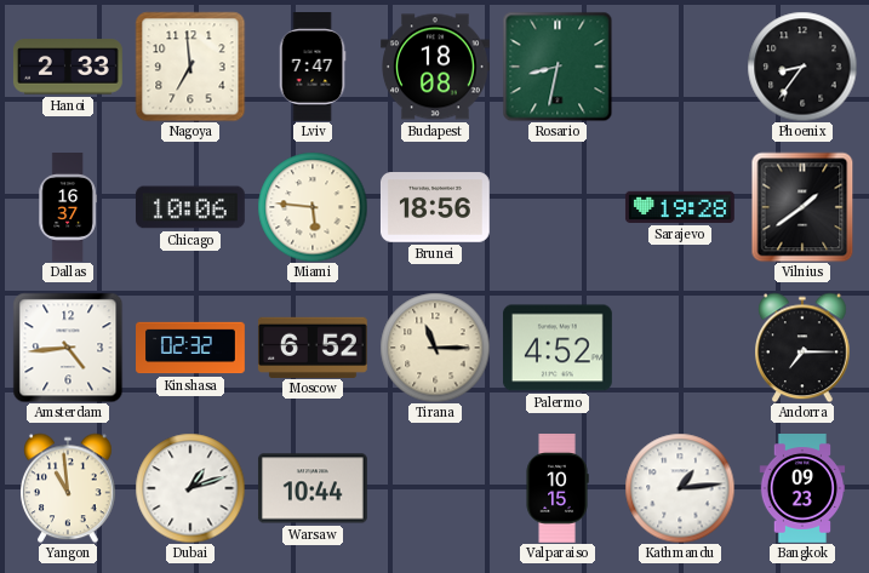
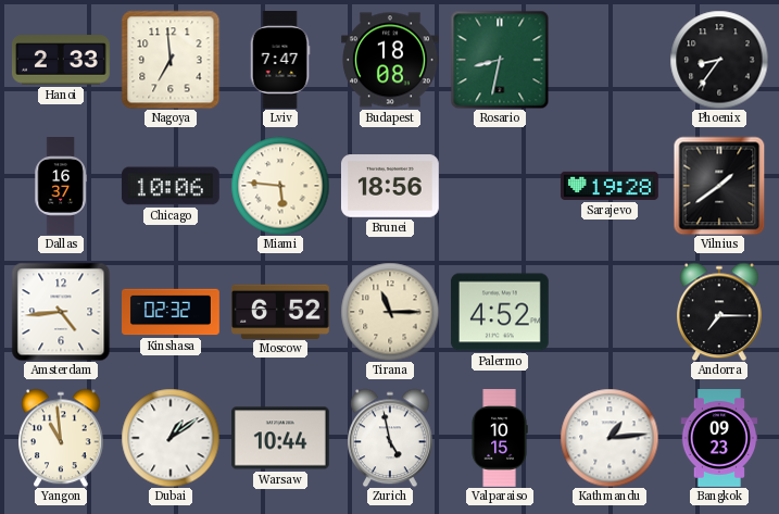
Dubai: 1:12 -> 1:09 (171, 438)
Zurich: none -> 4:58 (391, 438)
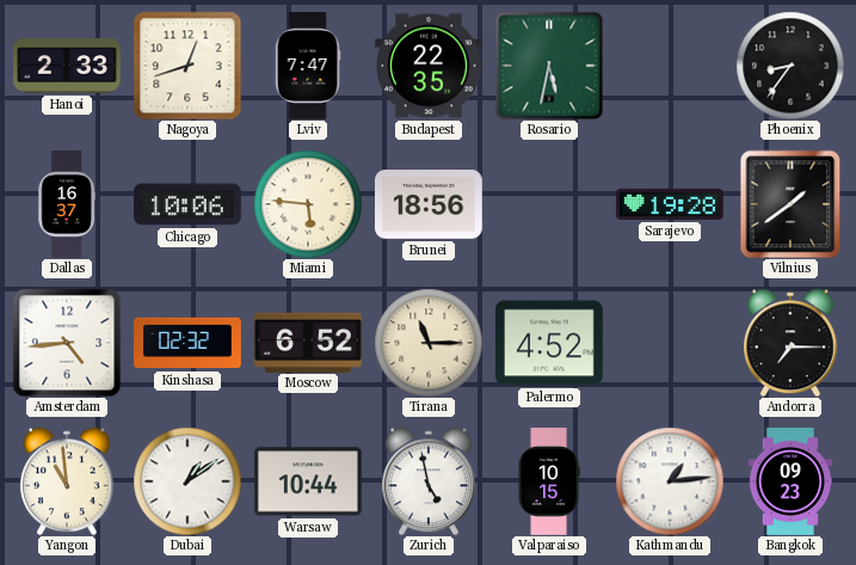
Nagoya: 6:59 -> 12:42 (187, 66)
Budapest: 18:08 -> 22:35 (430, 66)
Rosario: 8:32 -> 5:32 (549, 66)
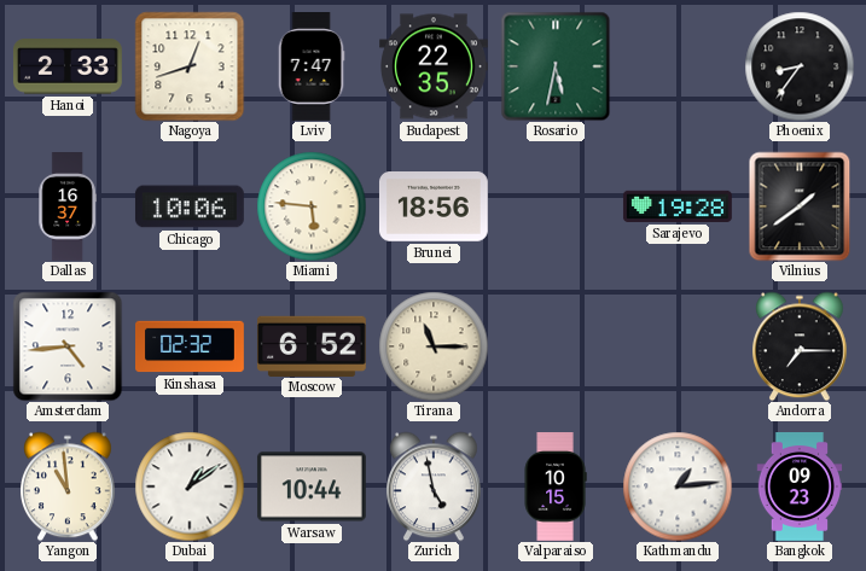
Palermo: 4:52 -> none (549, 343)
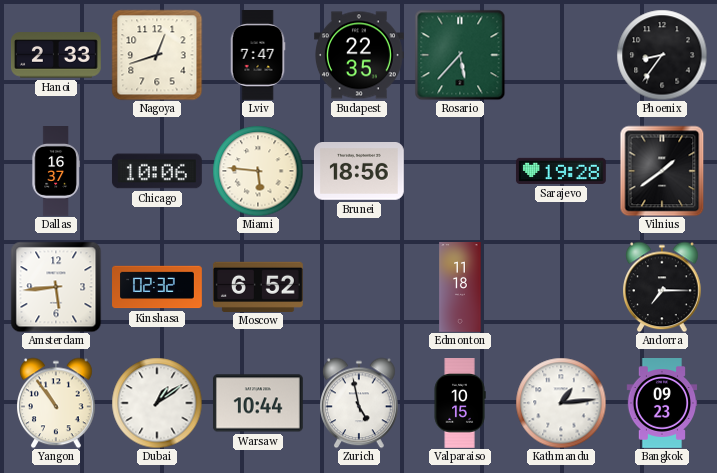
Rosario: 5:32 -> 5:37 (460, 55)
Amsterdam: 4:44 -> 5:44 (56, 287)
Tirana: 11:15 -> none (434, 346)
Edmonton: none -> 11:18 (460, 288)
Yangon: 10:59 -> 10:54 (57, 403)
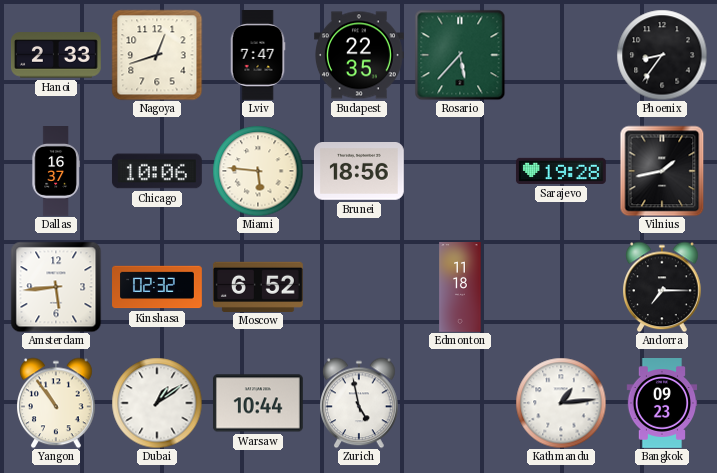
Vilnius: 1:39 -> 1:43 (662, 171)
Valparaiso: 10:15 -> none (460, 404)
